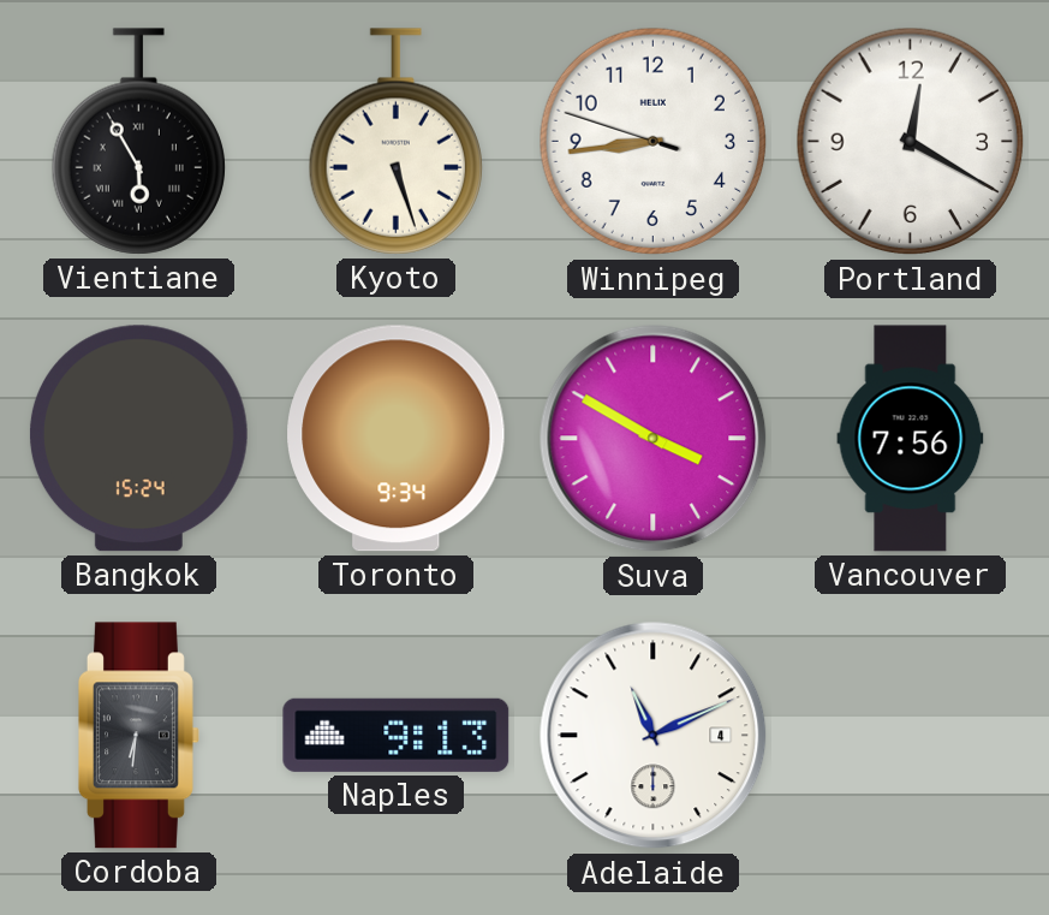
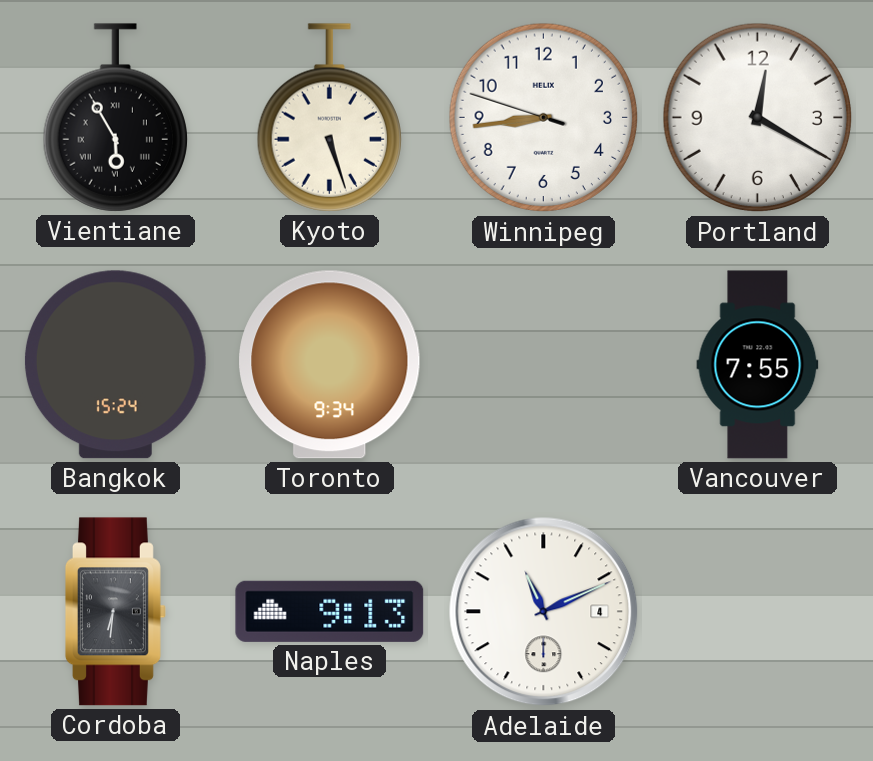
Suva: 3:50 -> none (654, 439)
Vancouver: 7:56 -> 7:55 (758, 365)
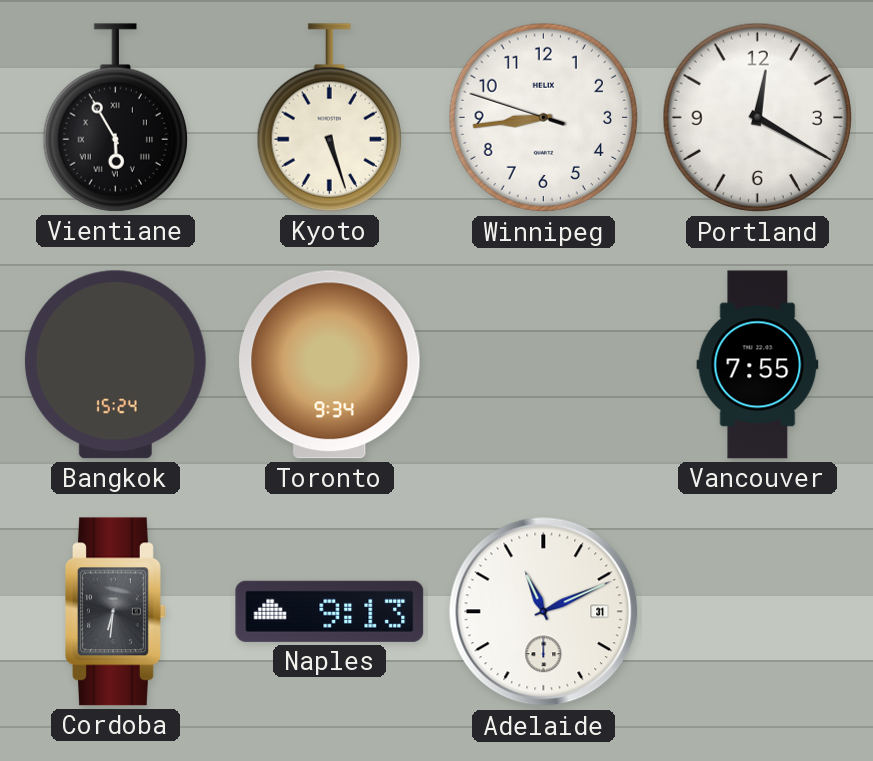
Adelaide date: 4 -> 31 (544, 612)
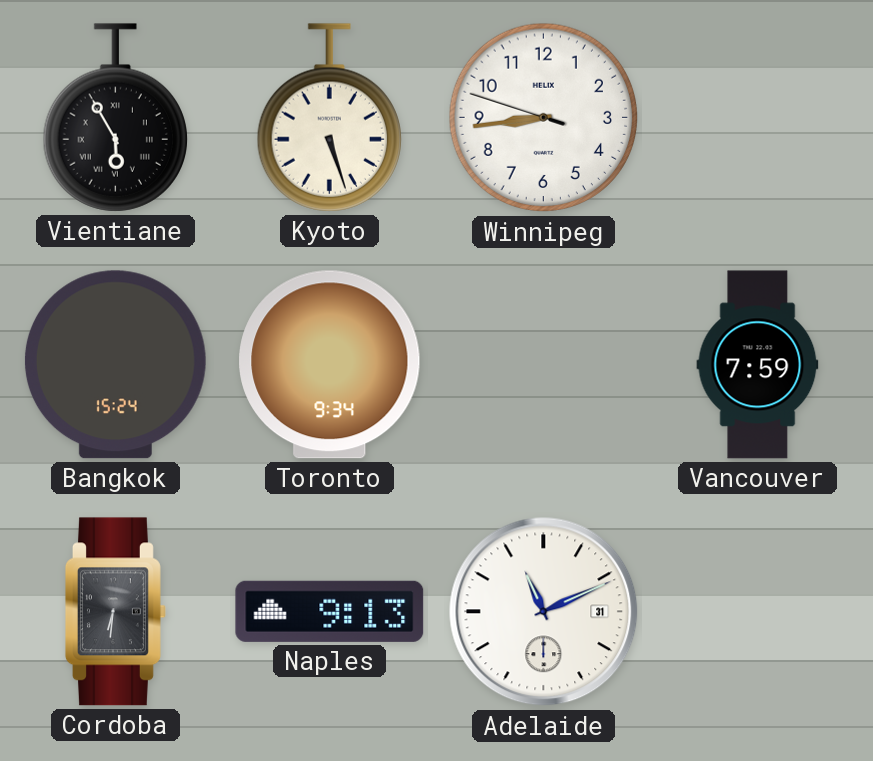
Portland: 12:20 -> none (758, 118)
Vancouver: 7:55 -> 7:59 (758, 365)
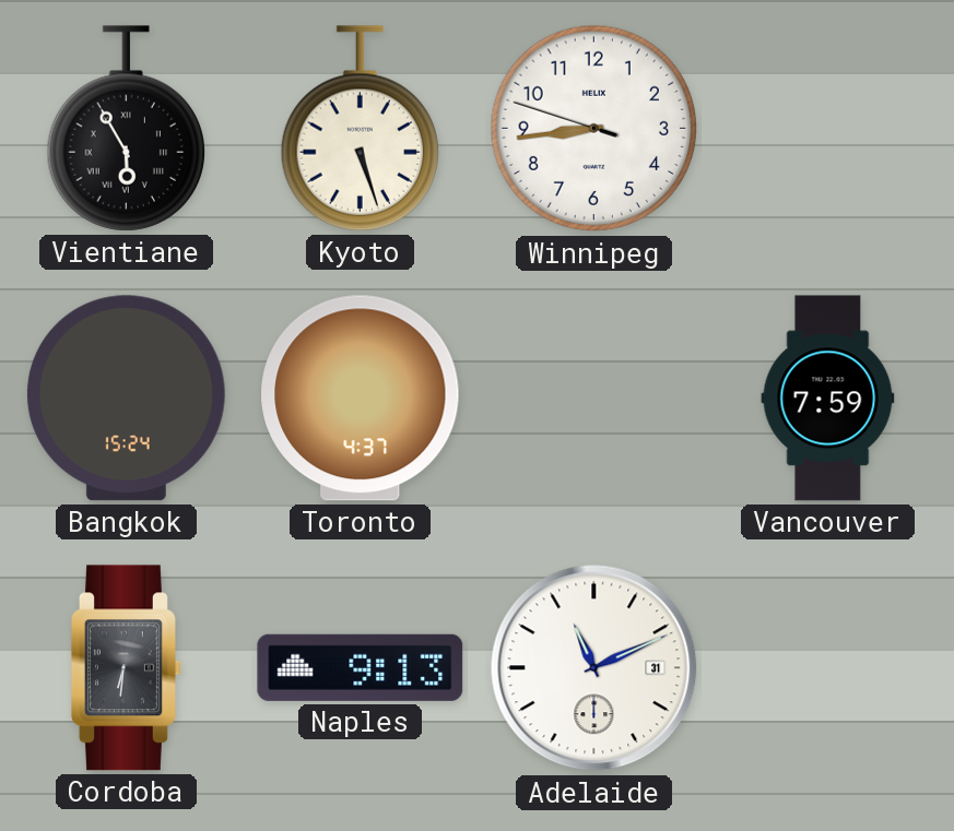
Toronto: 9:34 -> 4:37 (361, 399)
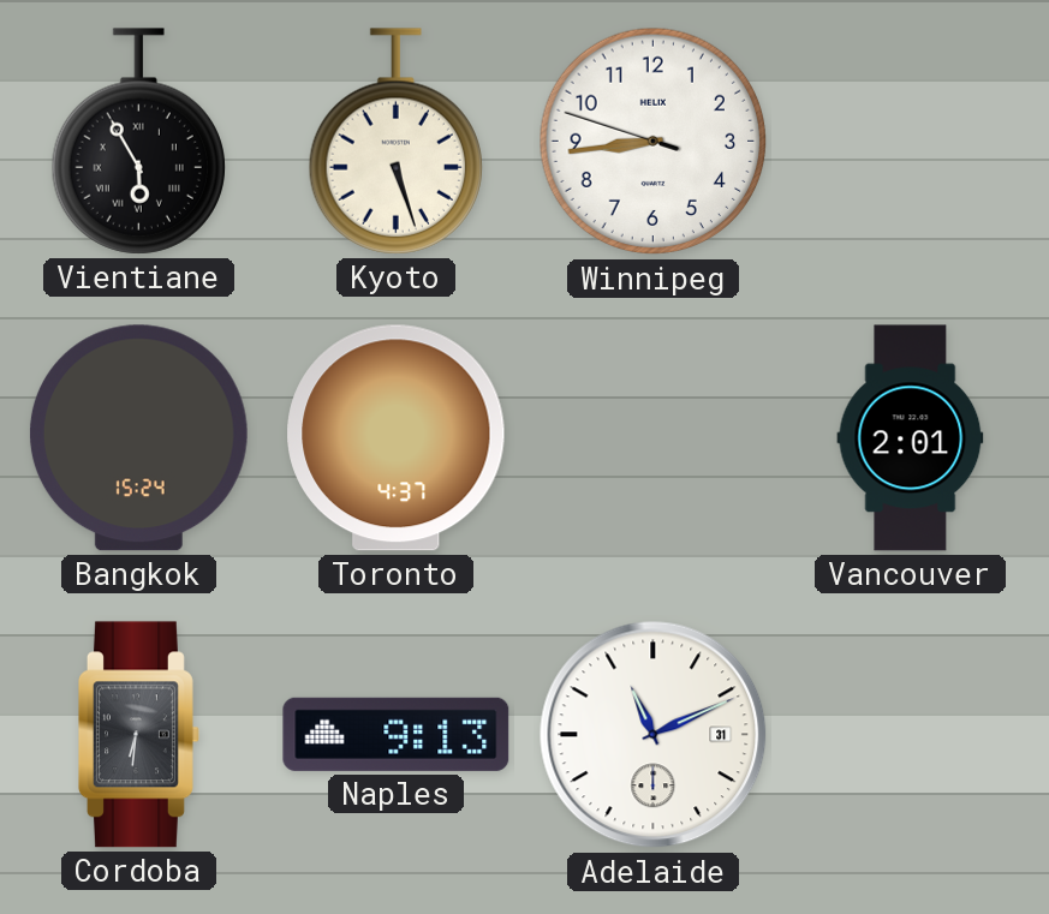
Vancouver: 7:59 -> 2:01 (911, 438)
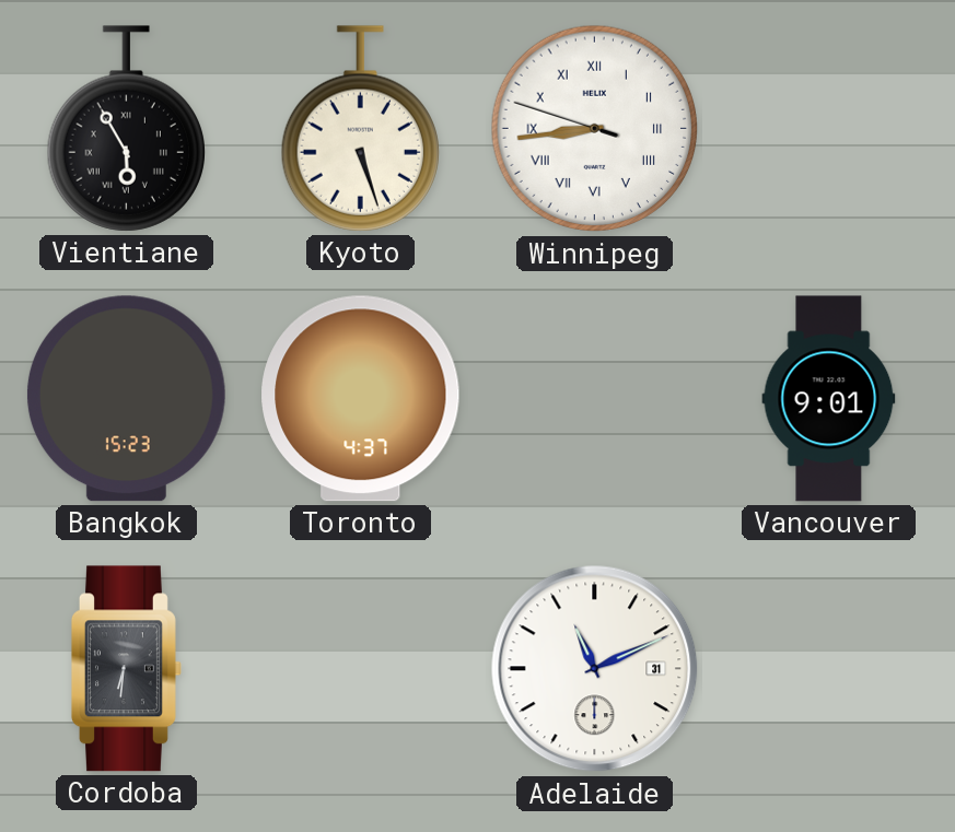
Winnipeg numerals: Arabic -> Roman (595, 129)
Bangkok: 15:24 -> 15:23 (126, 399)
Vancouver: 2:01 -> 9:01 (829, 399)
Naples: 9:13 -> none (397, 734)
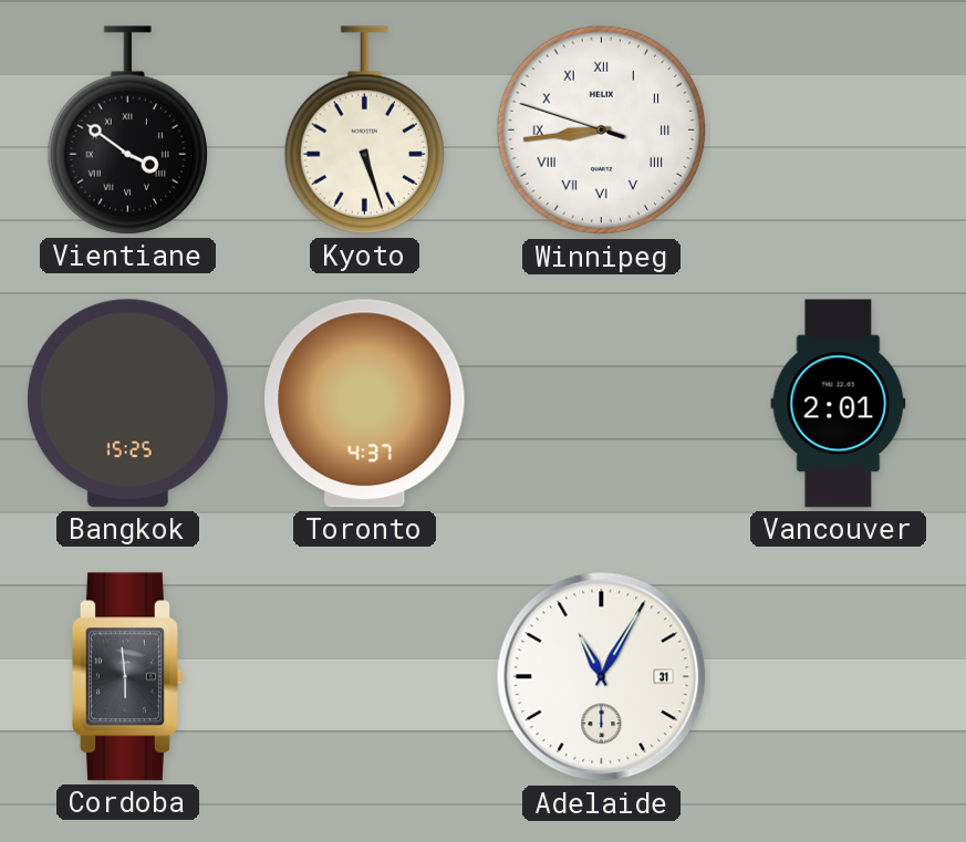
Vientiane: 5:55 -> 3:51 (127, 131)
Bangkok: 15:23 -> 15:25 (127, 404)
Vancouver: 9:01 -> 2:01 (839, 404)
Cordoba: 6:31 -> 5:59 (128, 677)
Adelaide: 11:11 -> 11:05 (602, 677)
